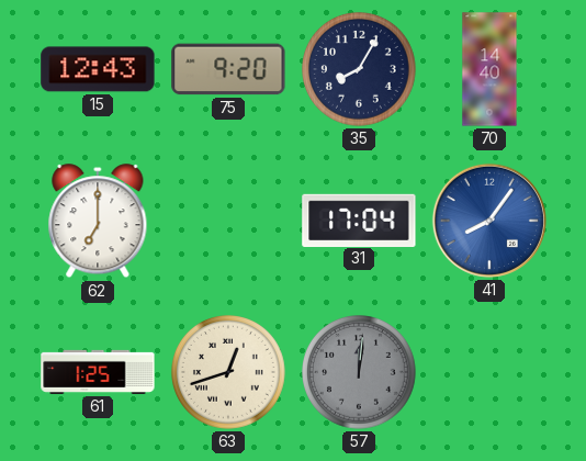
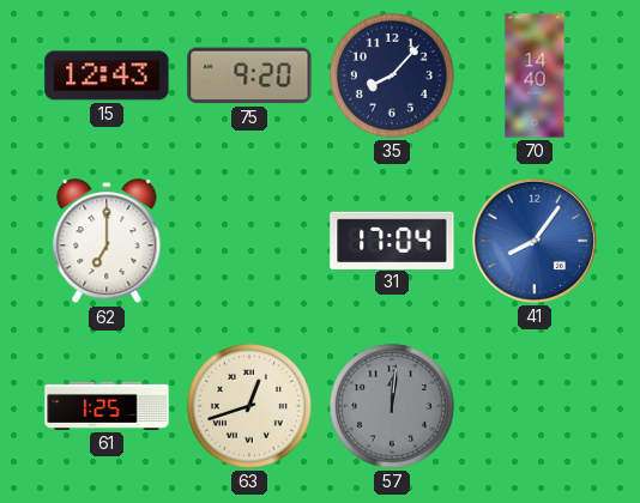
35: 8:05 -> 8:07 (393, 77)
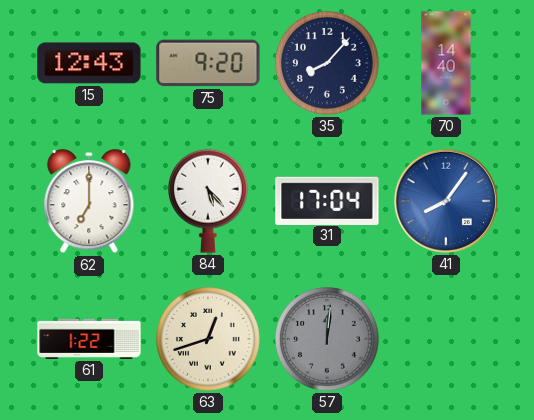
84: none -> 5:23 (208, 201)
61: 1:25 -> 1:22 (89, 339)
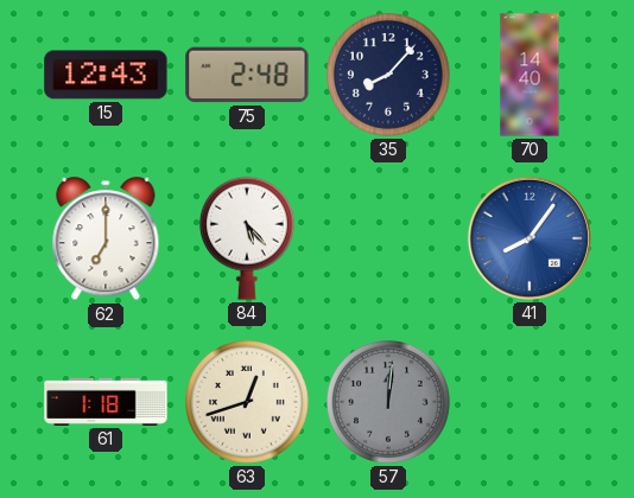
75: 9:20 -> 2:48 (247, 75)
31: 17:04 -> none (327, 200)
61: 1:22 -> 1:18 (106, 402)
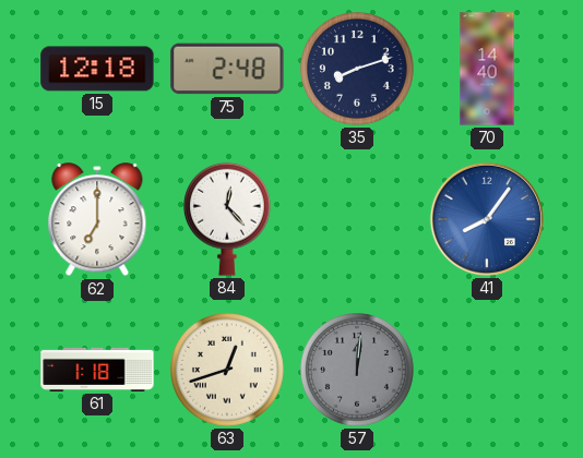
15: 12:43 -> 12:18 (97, 69)
35: 8:07 -> 8:12 (358, 70)
84: 5:23 -> 12:23 (227, 219)
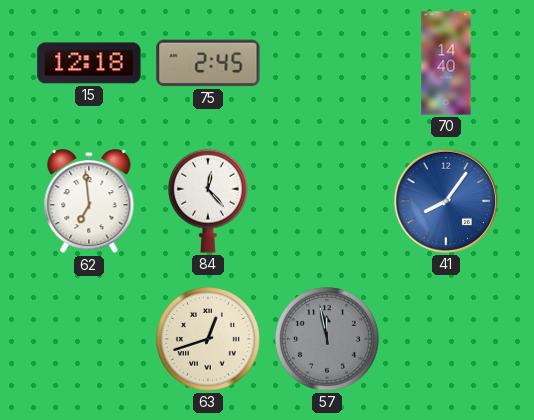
75: 2:48 -> 2:45 (208, 63)
35: 8:12 -> none (358, 70)
62: 7:00 -> 6:59 (89, 202)
61: 1:18 -> none (97, 370)
57: 12:01 -> 11:58 (328, 340)
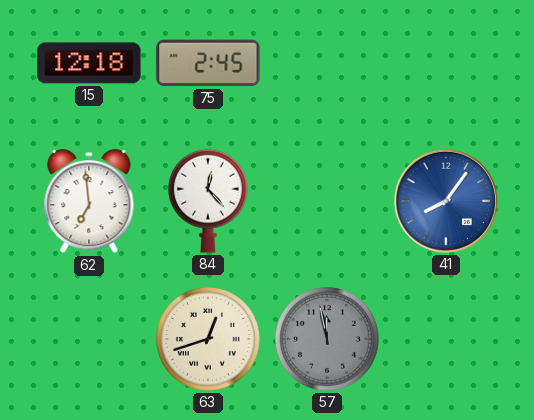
70: 14:40 -> none (446, 63)
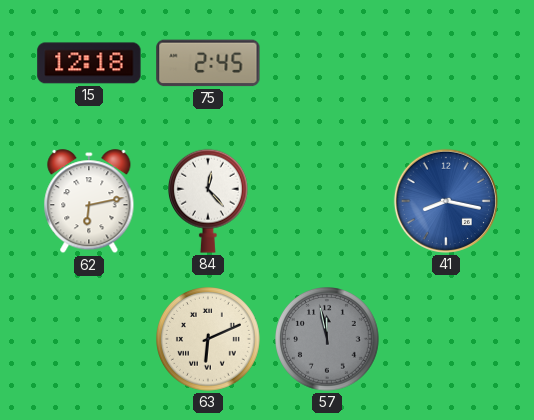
62: 6:59 -> 6:13 (89, 202)
41: 8:06 -> 8:17 (446, 201)
63: 12:42 -> 6:11 (209, 340)
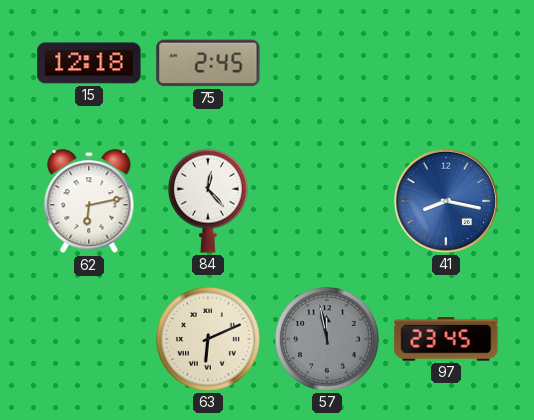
97: none -> 23:45 (446, 339)
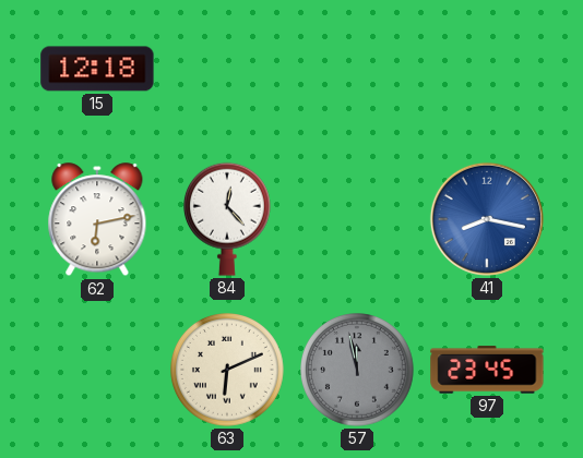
75: 2:45 -> none (208, 63)
